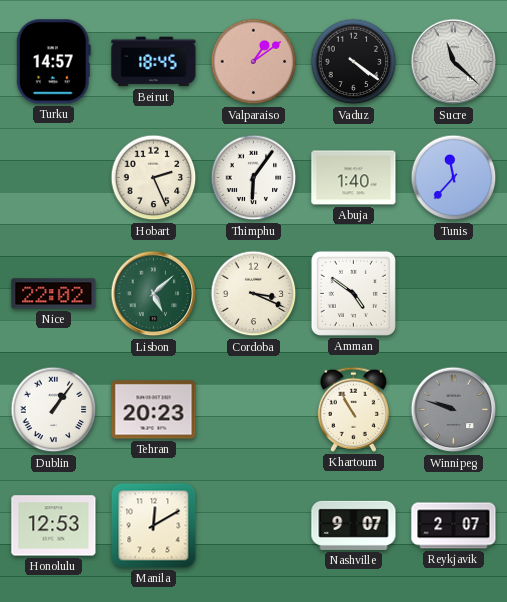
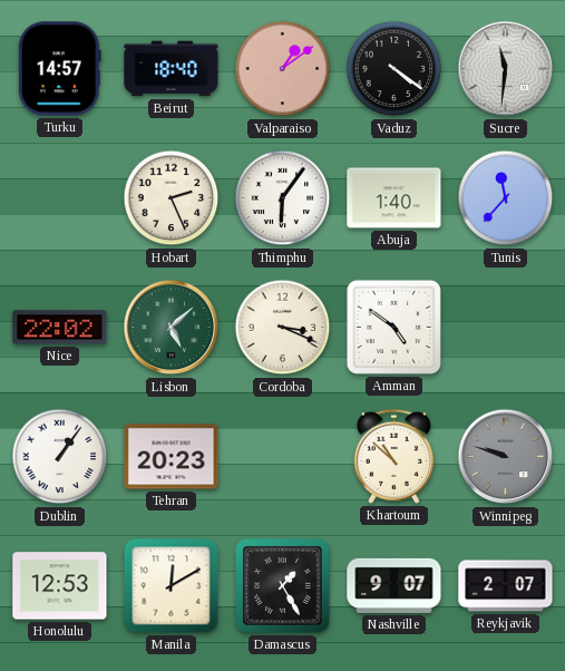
Beirut: 18:45 -> 18:40 (172, 69)
Sucre: 11:22 -> 11:31 (506, 69)
Khartoum: 10:55 -> 10:52 (393, 456)
Damascus: none -> 1:25 (283, 586)
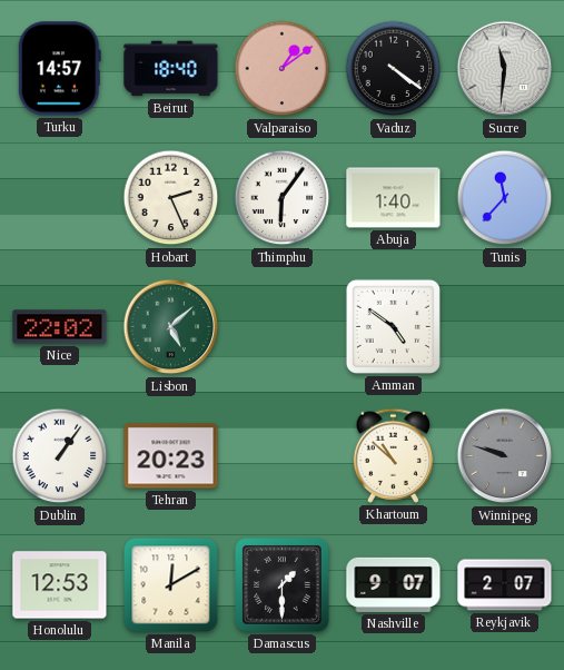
Cordoba: 3:19 -> none (283, 328)
Damascus: 1:25 -> 1:30 (283, 585)
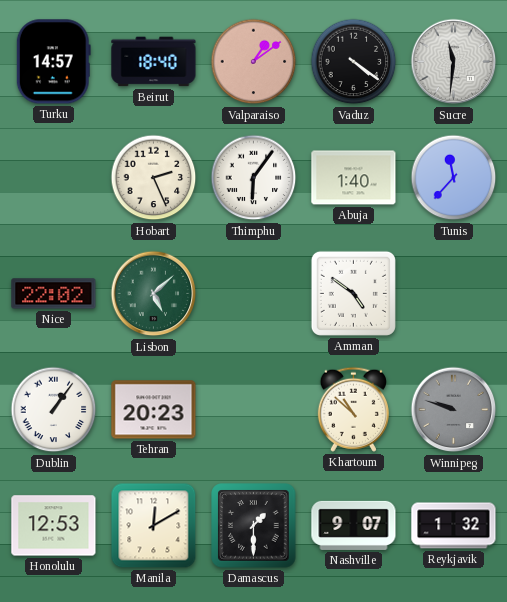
Reykjavik: 2:07 -> 1:32 (454, 526)
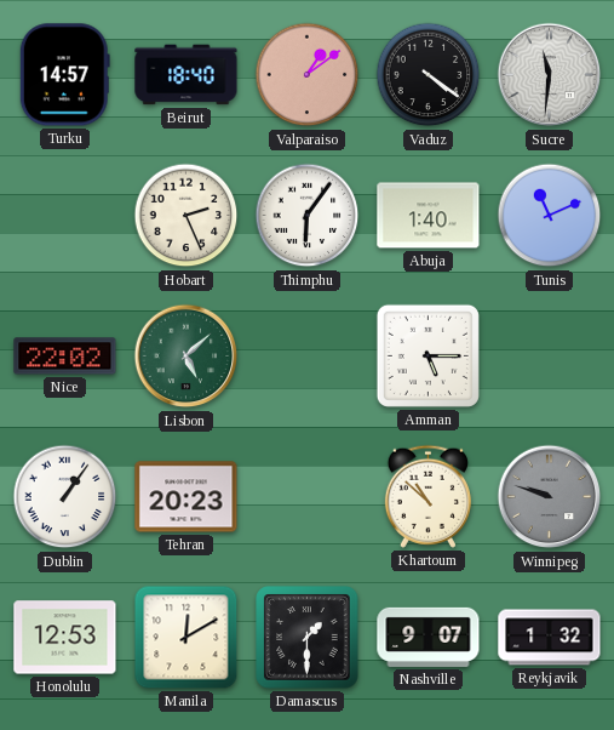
Tunis: 11:37 -> 11:11 (550, 216)
Amman: 4:51 -> 5:15 (427, 355)
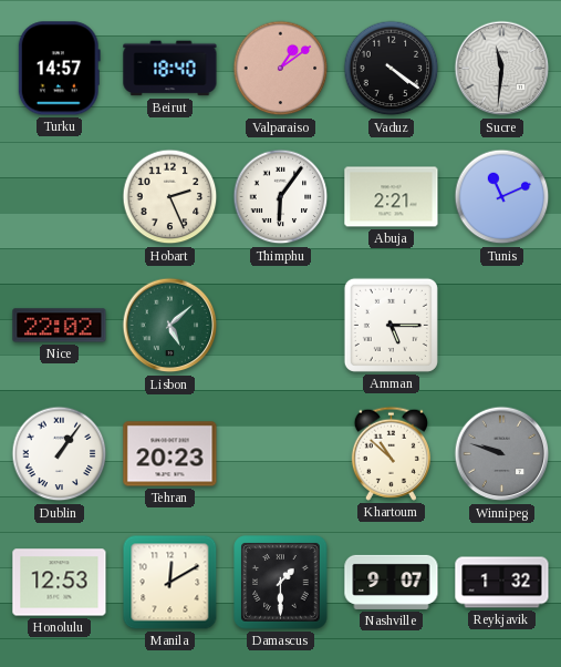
Abuja: 1:40 -> 2:21 (392, 197)
